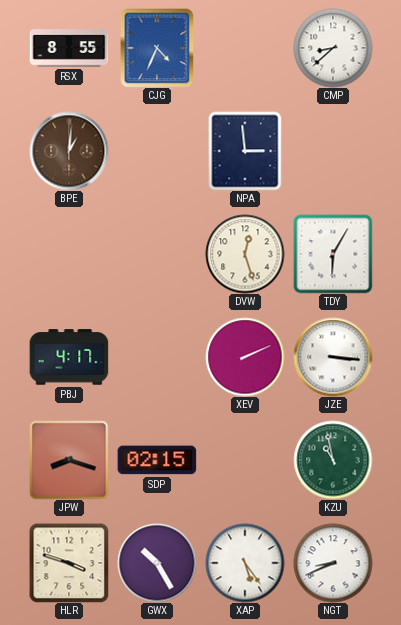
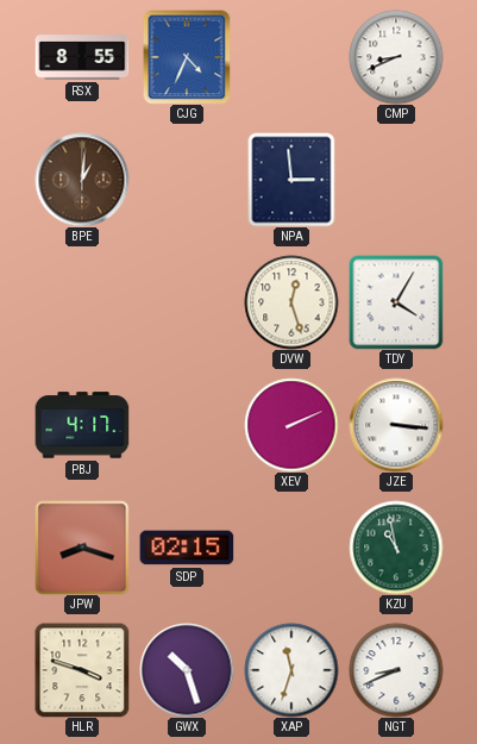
CMP: 8:38 -> 8:41 (396, 57)
TDY: 6:05 -> 4:05 (396, 302)
GWX: 10:25 -> 10:27 (187, 670)
XAP: 5:24 -> 11:33 (291, 670)
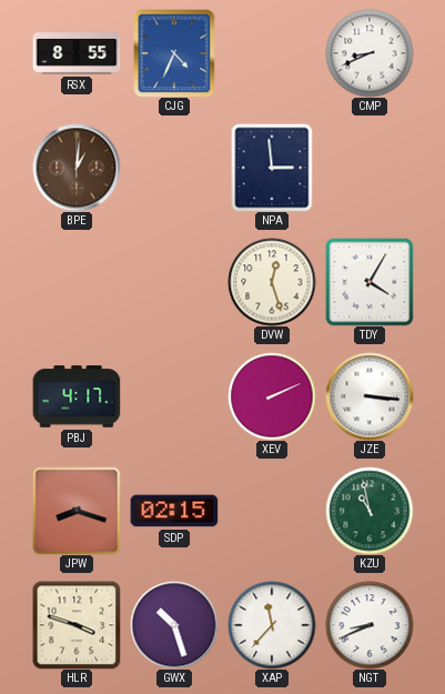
XAP: 11:33 -> 11:37 (272, 625)
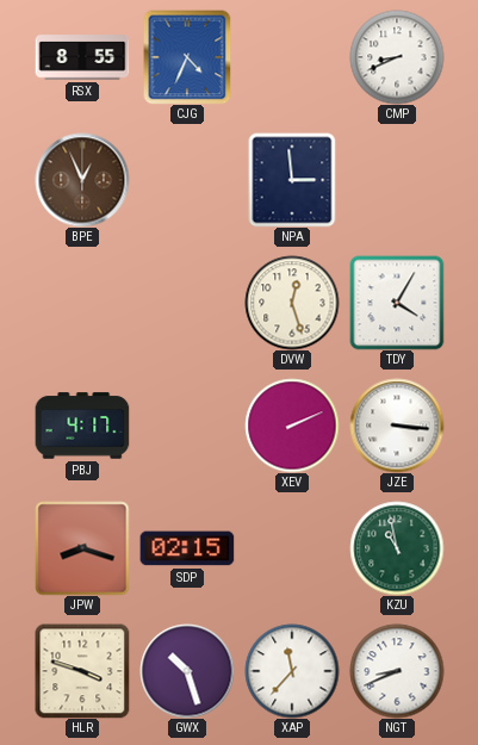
BPE: 1:01 -> 12:56 (82, 180)
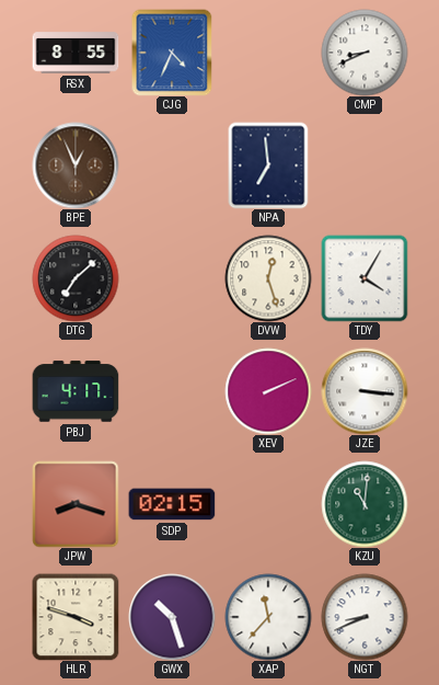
NPA: 2:59 -> 6:59 (268, 165)
DTG: none -> 7:08 (76, 278)
KZU: 10:58 -> 11:01 (365, 504)
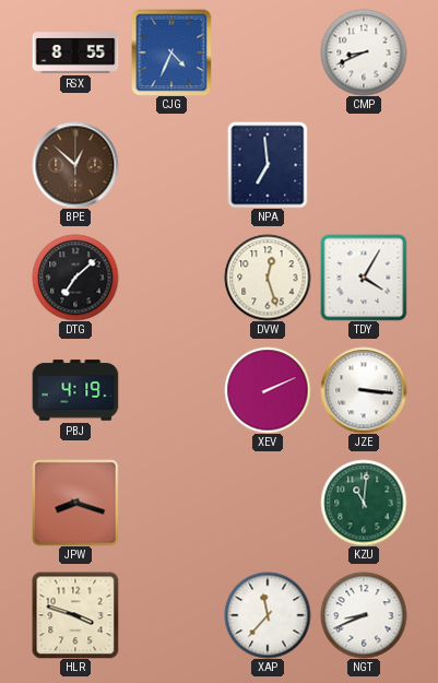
BPE: 12:56 -> 12:52 (75, 165)
PBJ: 4:17 -> 4:19 (75, 390)
SDP: 02:15 -> none (172, 504)
GWX: 10:27 -> none (172, 617)
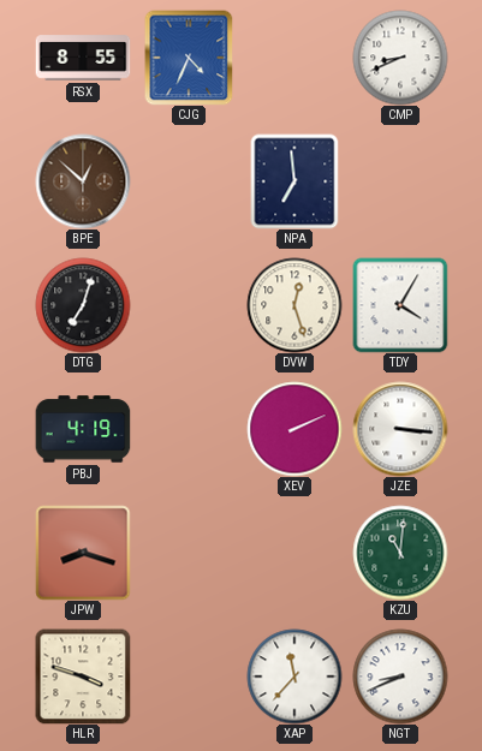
DTG: 7:08 -> 7:03 (83, 305)
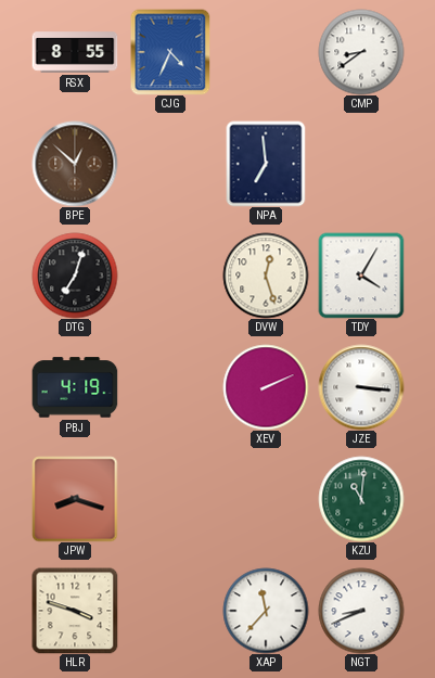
CMP: 8:41 -> 8:39 (361, 52)
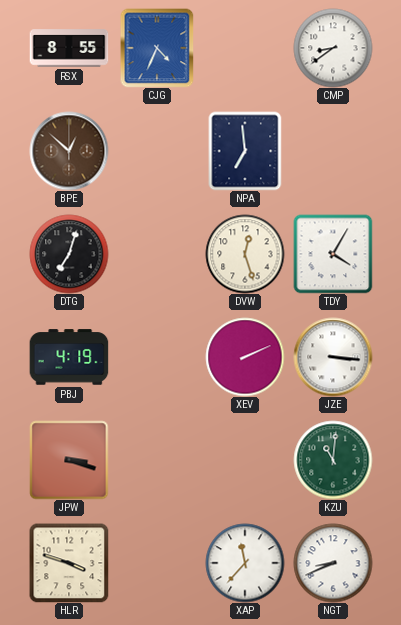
JPW: 8:18 -> 3:18 (69, 460)
